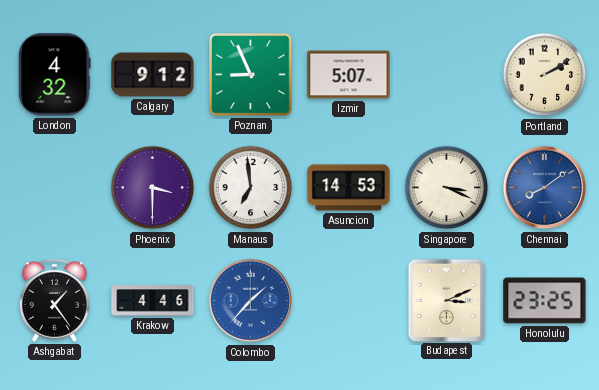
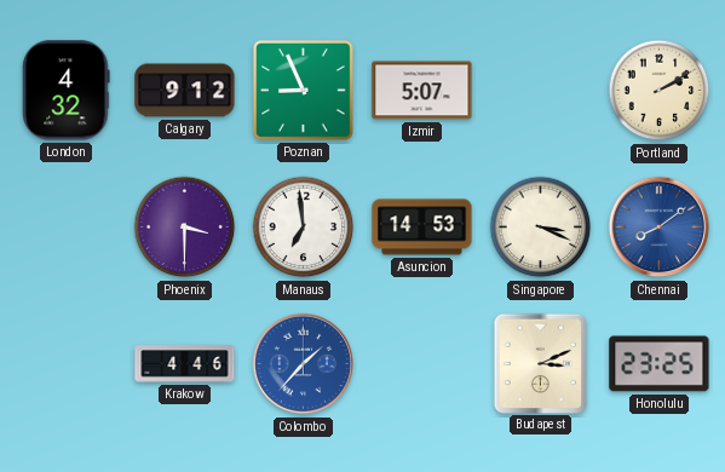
Ashgabat: 1:24 -> none (54, 300)
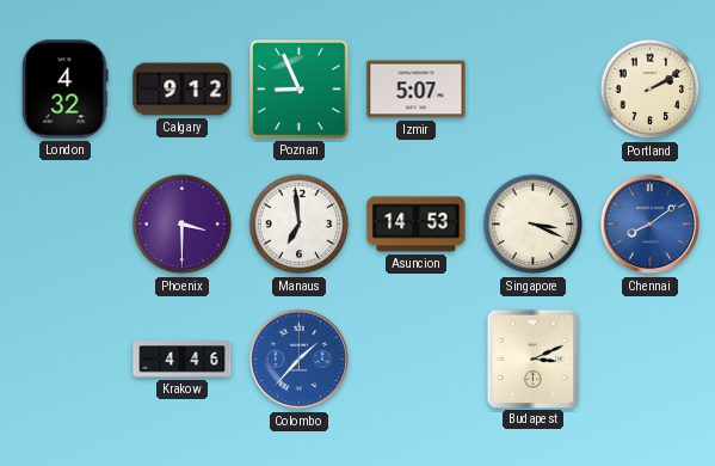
Honolulu: 23:25 -> none (660, 364)
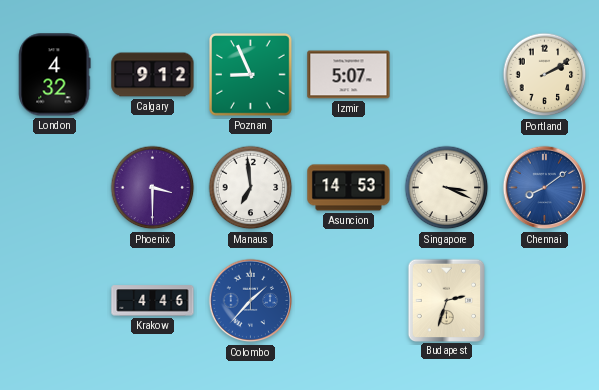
Budapest: 3:11 -> 2:33 (446, 300)
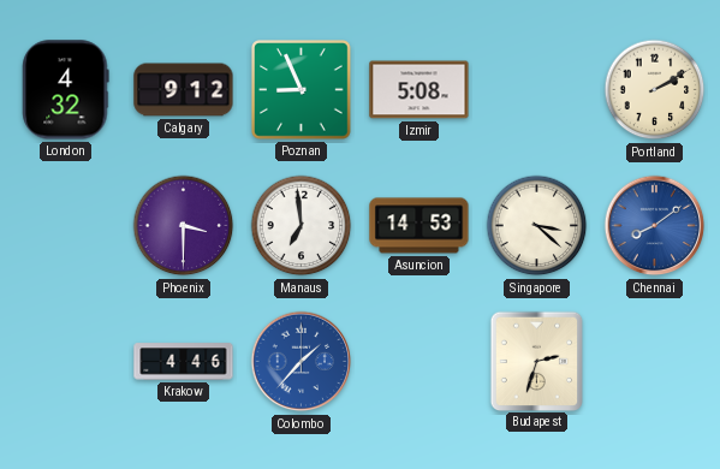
Izmir: 5:07 -> 5:08 (419, 90)
Singapore: 3:19 -> 3:22 (537, 226)
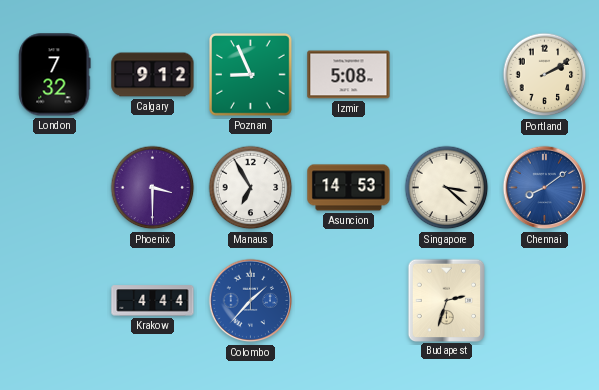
London: 4:32 -> 7:32 (55, 75)
Manaus: 6:59 -> 6:55 (251, 188)
Krakow: 4:46 -> 4:44 (153, 301)
